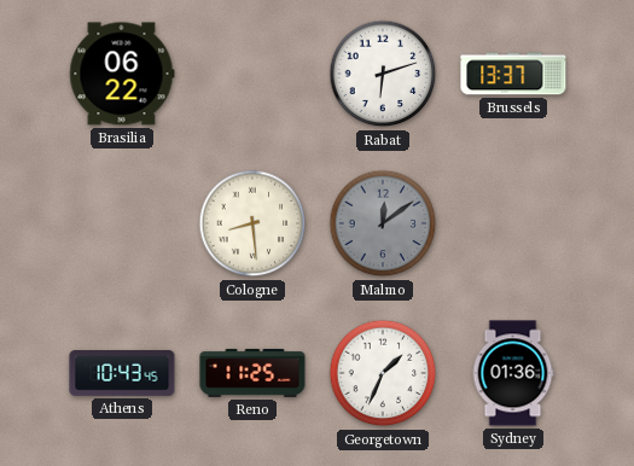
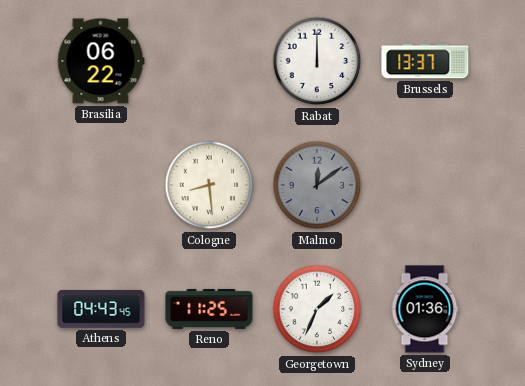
Rabat: 6:12 -> 12:00 (317, 61)
Athens: 10:43 -> 04:43 (101, 310)
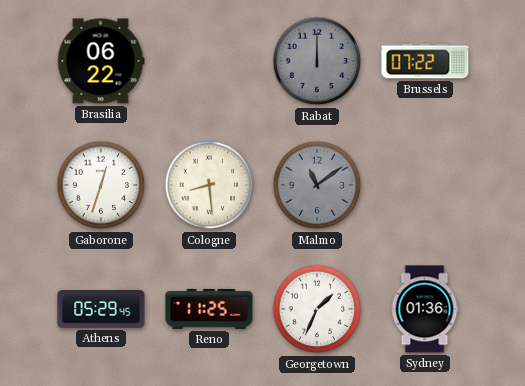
Rabat dial: white -> grey (317, 61)
Brussels: 13:37 -> 07:22 (425, 61)
Gaborone: none -> 12:33 (101, 185)
Malmo: 12:09 -> 11:09 (317, 185)
Athens: 04:43 -> 05:29 (101, 310)
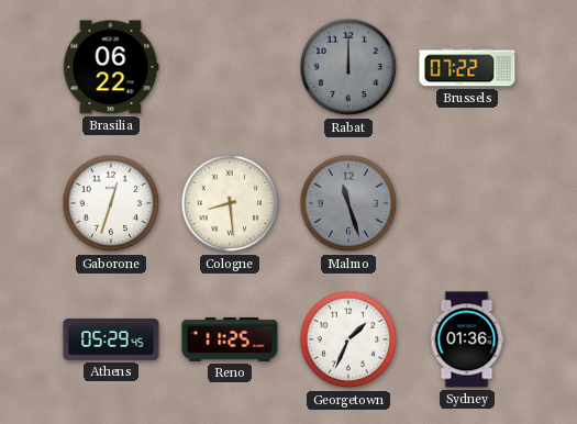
Malmo: 11:09 -> 11:27 (348, 203)
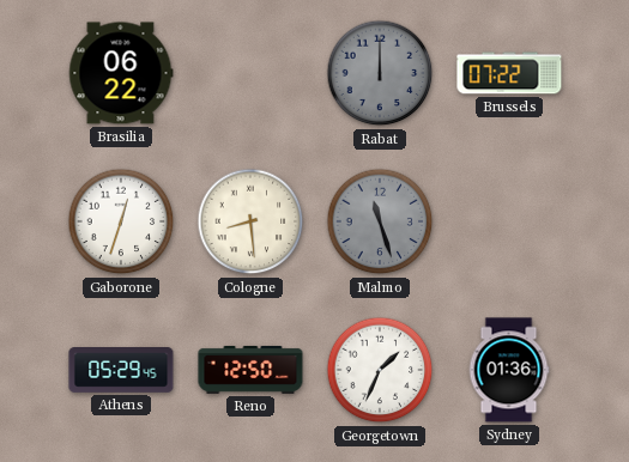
Reno: 11:25 -> 12:50 (250, 370)
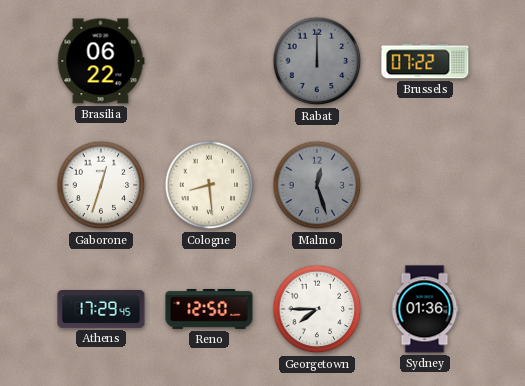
Malmo: 11:27 -> 12:27 (317, 185)
Athens: 05:29 -> 17:29 (101, 310)
Georgetown: 1:34 -> 7:45 (317, 309)
